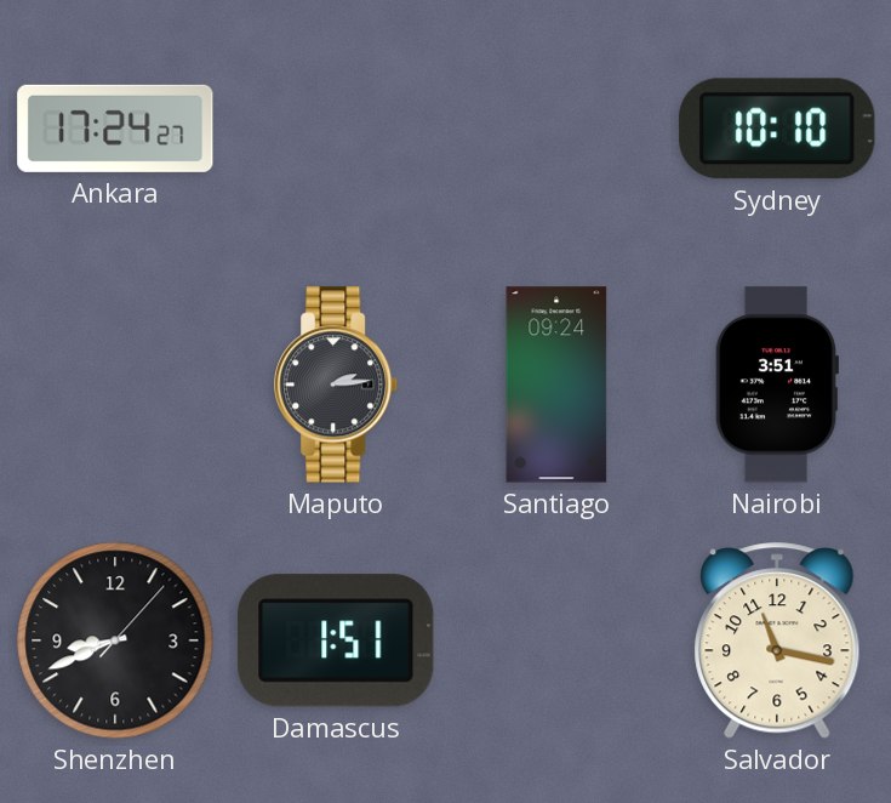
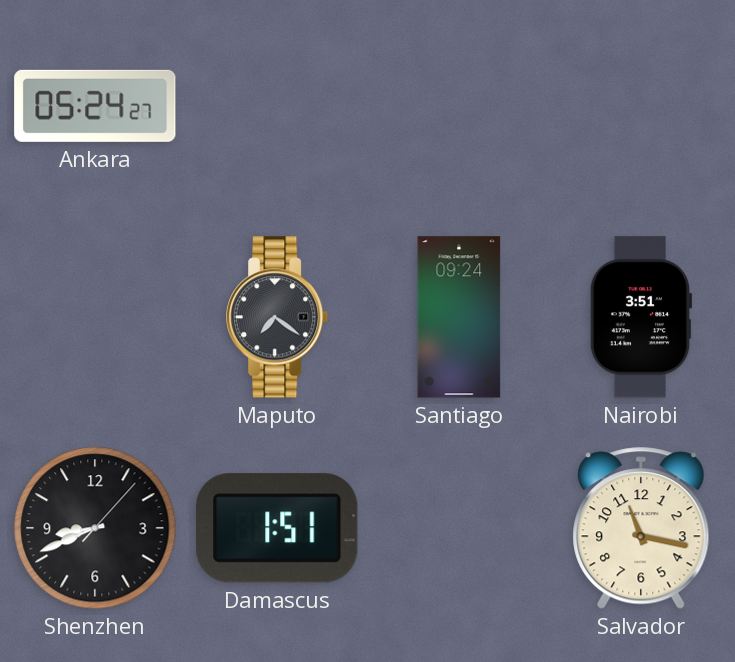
Ankara: 17:24 -> 05:24 (95, 106)
Sydney: 10:10 -> none (777, 129)
Maputo: 2:14 -> 7:21 (278, 317)
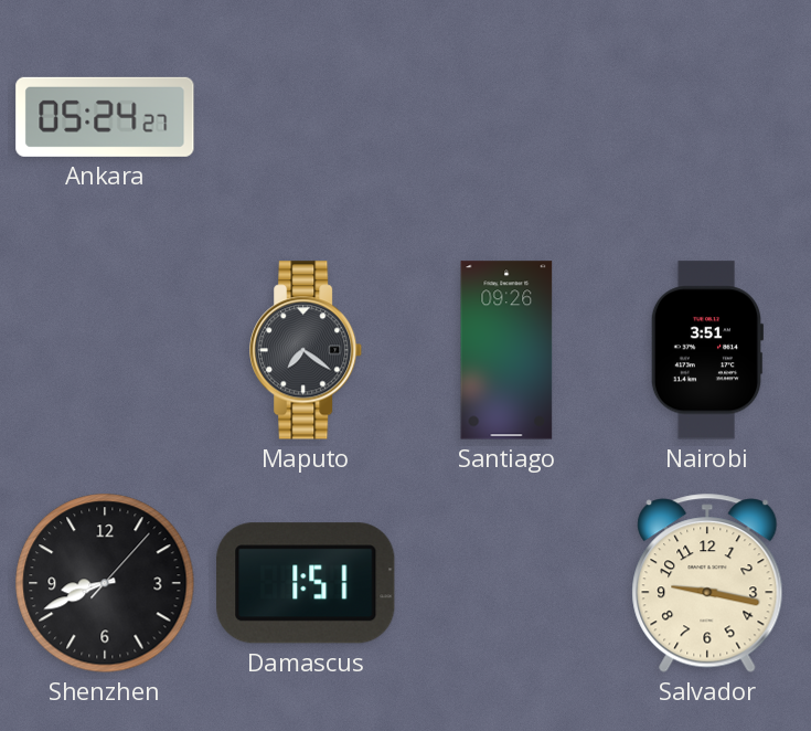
Santiago: 09:24 -> 09:26 (506, 350)
Salvador: 11:17 -> 9:17 (707, 583)
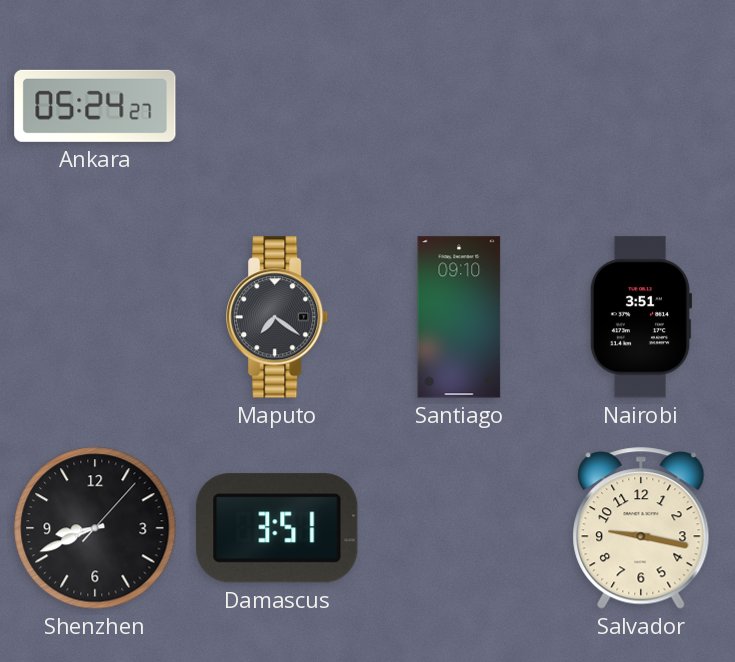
Santiago: 09:26 -> 09:10 (459, 317)
Damascus: 1:51 -> 3:51 (277, 528)
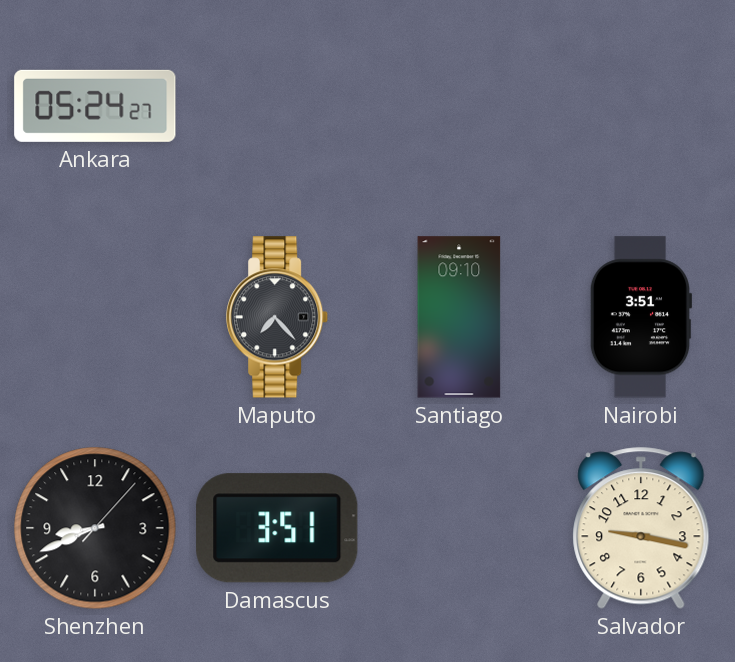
Maputo: 7:21 -> 7:23 (278, 317)
